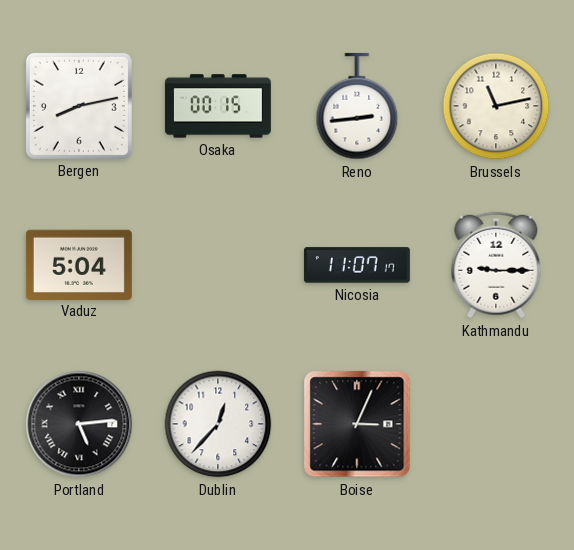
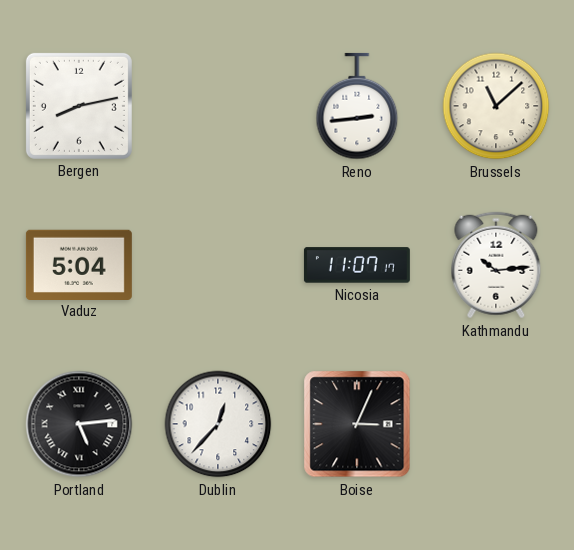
Osaka: 00:15 -> none (218, 106)
Brussels: 11:13 -> 11:08 (496, 106)
Kathmandu: 9:15 -> 10:14 (496, 265)
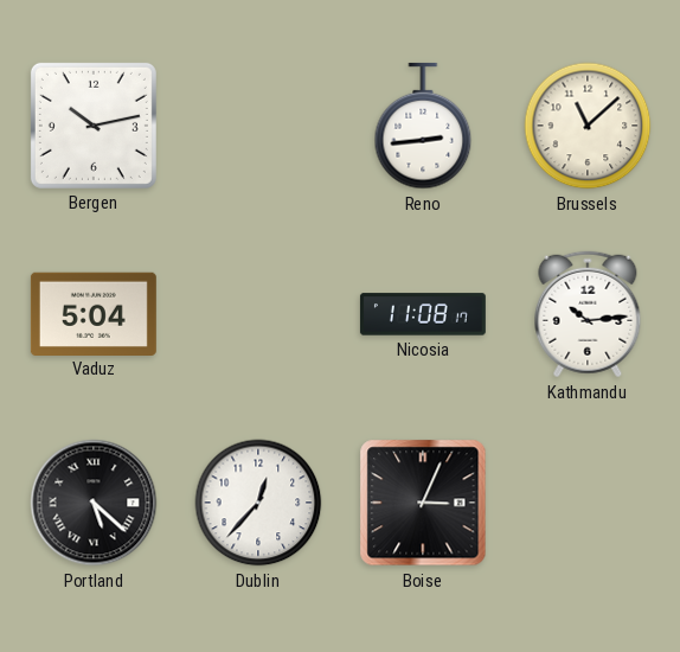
Bergen: 8:13 -> 10:13 (94, 126)
Nicosia: 11:07 -> 11:08 (423, 314)
Portland: 5:14 -> 5:22 (94, 503)
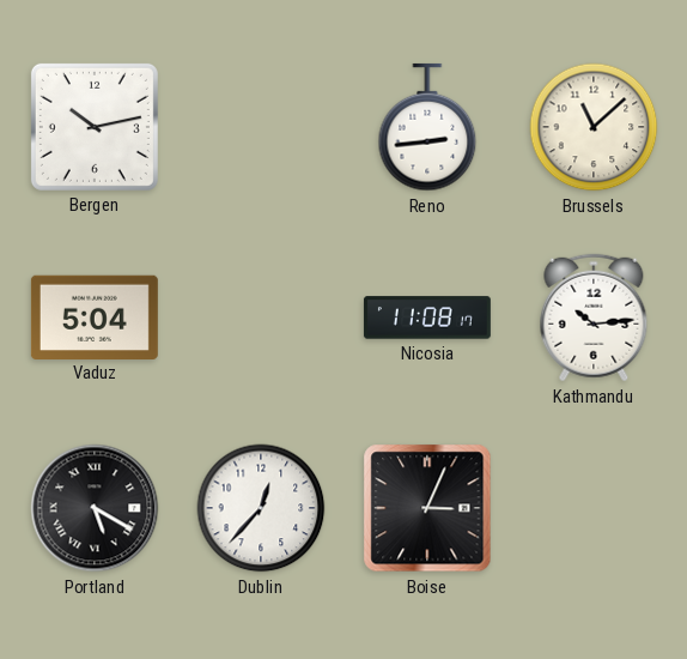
Portland: 5:22 -> 5:20 (95, 508)
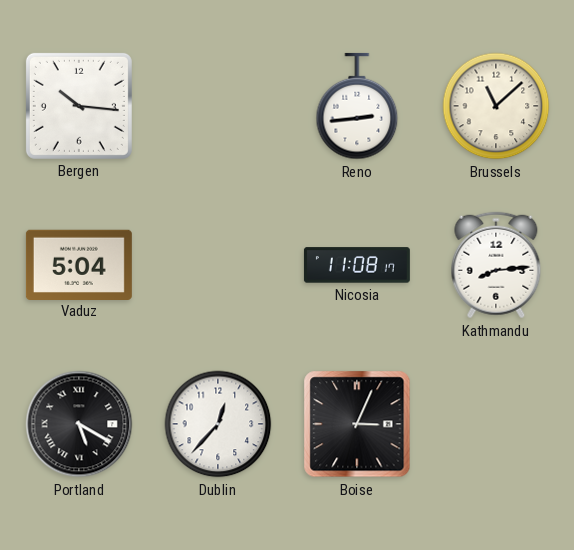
Bergen: 10:13 -> 10:16 (79, 106)
Kathmandu: 10:14 -> 8:14 (496, 265)
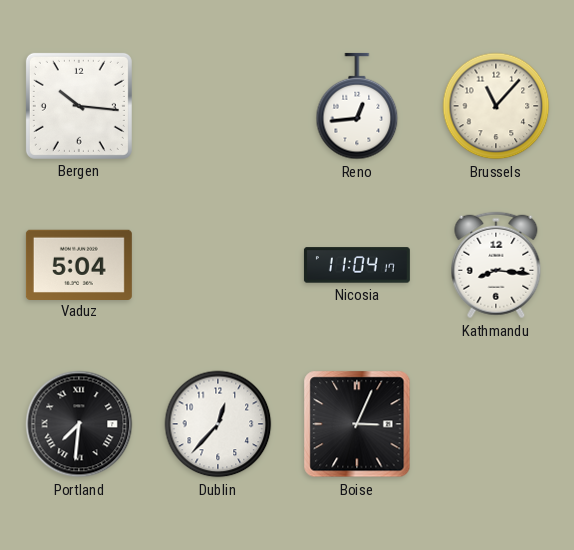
Reno: 2:44 -> 12:44 (357, 106)
Brussels: 11:08 -> 11:07 (496, 106)
Nicosia: 11:08 -> 11:04 (357, 265)
Kathmandu: 8:14 -> 8:16 (496, 265)
Portland: 5:20 -> 7:31 (79, 424)
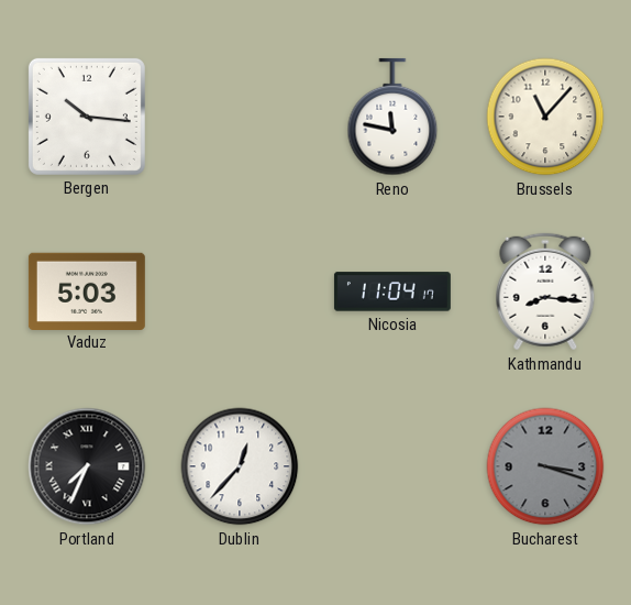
Reno: 12:44 -> 11:47 (392, 117)
Vaduz: 5:04 -> 5:03 (87, 290)
Portland: 7:31 -> 7:34 (87, 466)
Boise: 3:04 -> none (357, 424)
Bucharest: none -> 3:18 (545, 466)
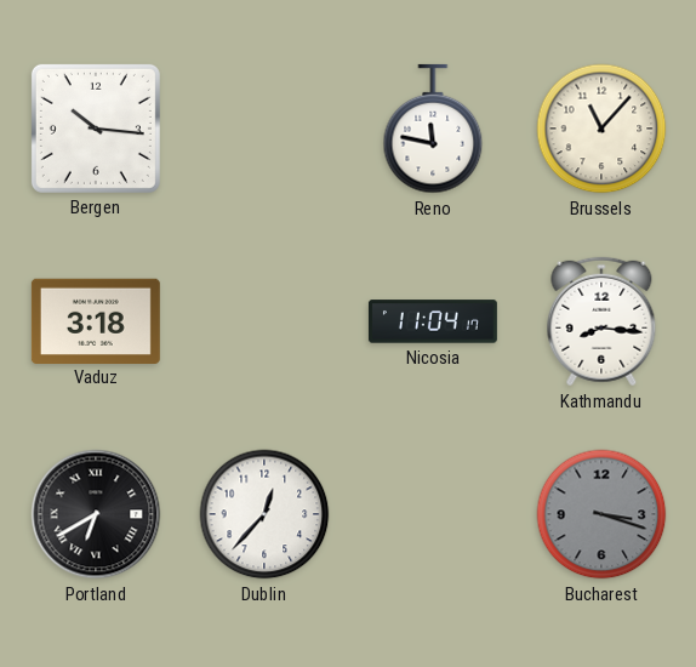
Vaduz: 5:03 -> 3:18 (96, 320)
Portland: 7:34 -> 6:40 (96, 514)
